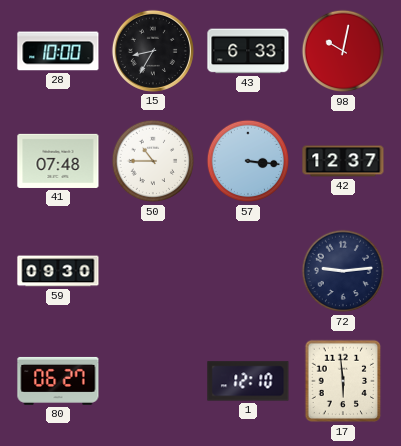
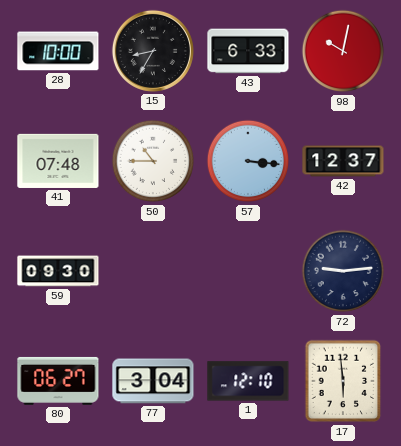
77: none -> 3:04 (153, 381)
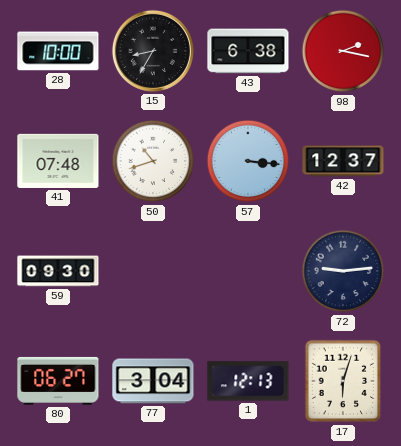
43: 6:33 -> 6:38 (248, 51)
98: 10:02 -> 2:17 (343, 51)
50: 10:45 -> 10:42 (153, 161)
1: 12:10 -> 12:13 (248, 381)
17: 5:59 -> 6:03 (343, 381)
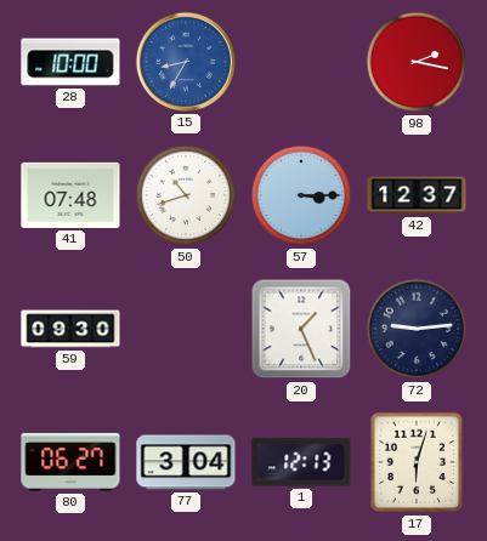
15 dial: black -> blue (186, 62)
43: 6:38 -> none (248, 51)
57: 3:16 -> 3:15 (301, 195)
20: none -> 1:26 (301, 329)
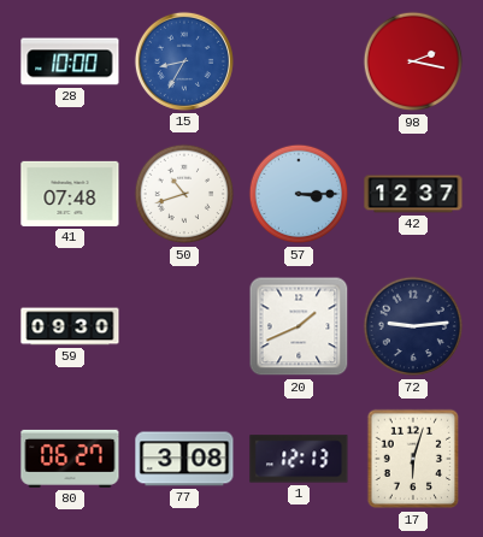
20: 1:26 -> 1:41 (299, 326)
77: 3:04 -> 3:08 (184, 459)
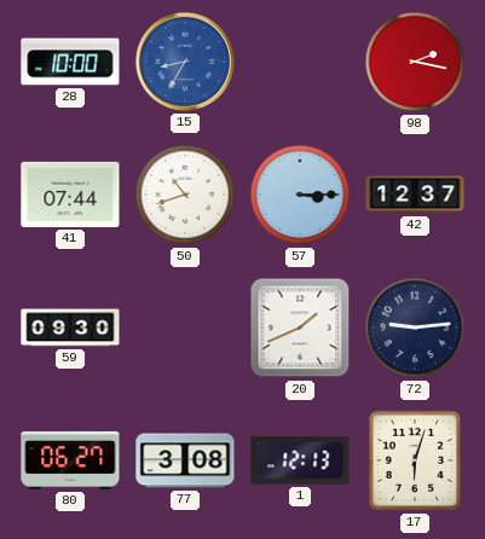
41: 07:48 -> 07:44 (70, 195)
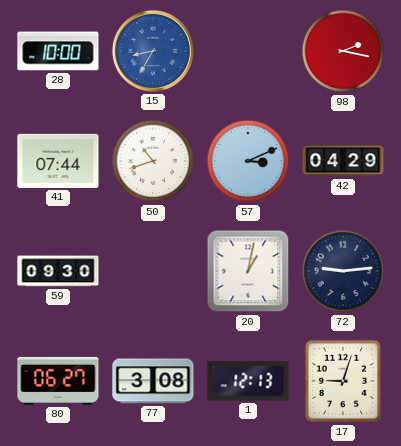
57: 3:15 -> 3:11 (248, 161)
42: 12:37 -> 04:29 (343, 161)
20: 1:41 -> 1:02 (248, 271)
17: 6:03 -> 9:03 (343, 381)
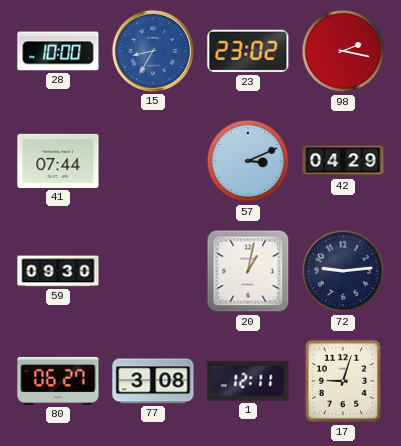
23: none -> 23:02 (248, 51)
50: 10:42 -> none (153, 161)
1: 12:13 -> 12:11 (248, 381)
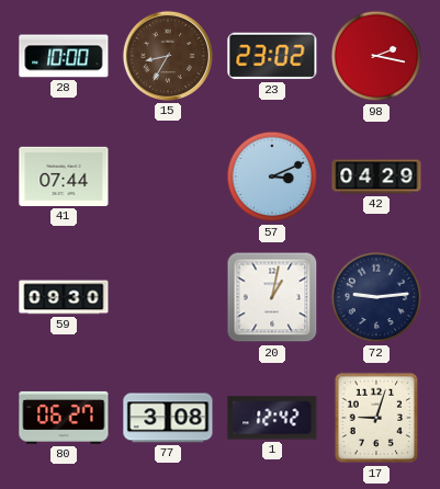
15 dial: blue -> brown (168, 56)
1: 12:11 -> 12:42 (272, 418)
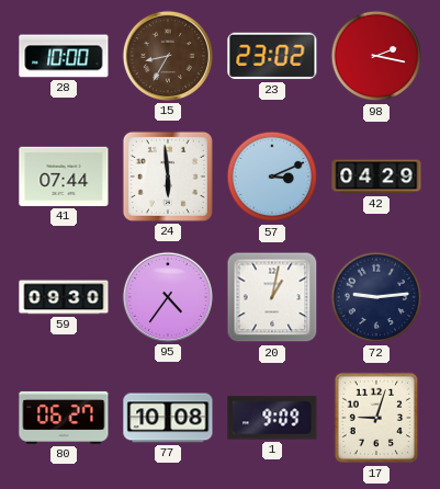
24: none -> 5:59 (168, 177)
95: none -> 4:36 (168, 297)
77: 3:08 -> 10:08 (168, 418)
1: 12:42 -> 9:09 (272, 418)
